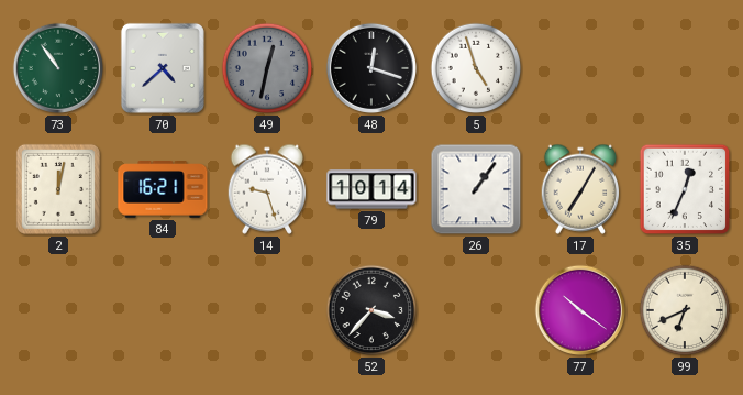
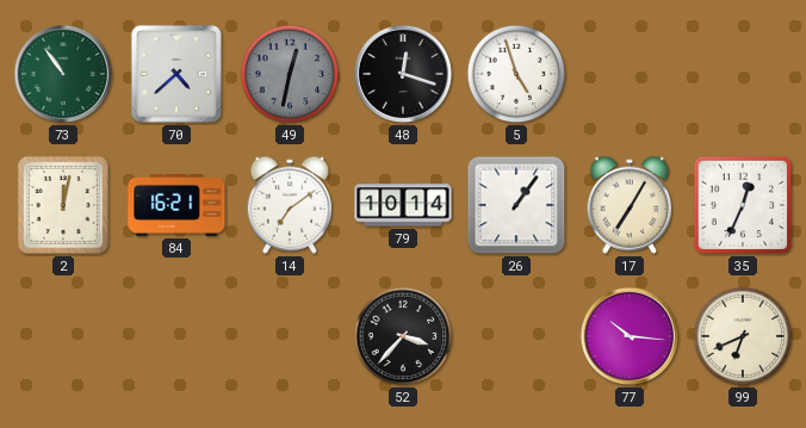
14: 9:27 -> 7:09 (290, 205)
77: 10:21 -> 10:16 (630, 336)
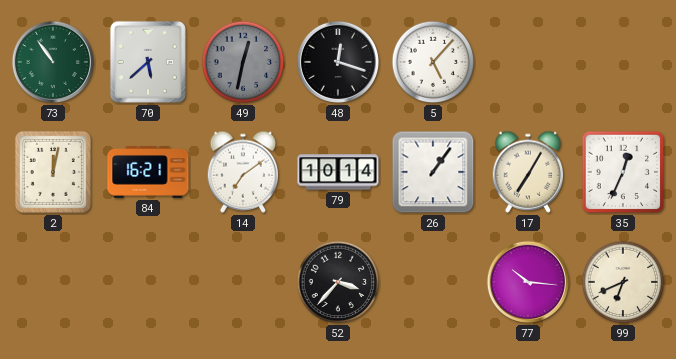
70: 4:38 -> 5:38 (148, 62)
5: 4:57 -> 5:07 (433, 62)
